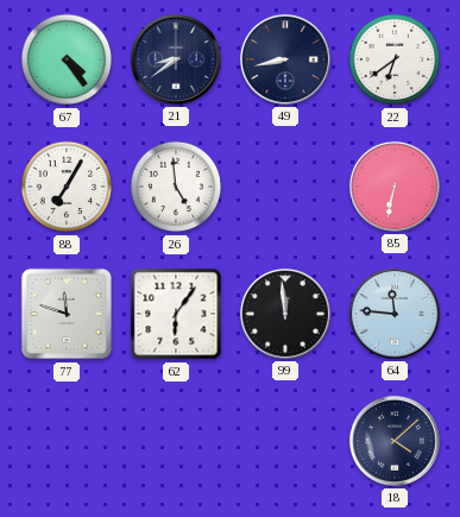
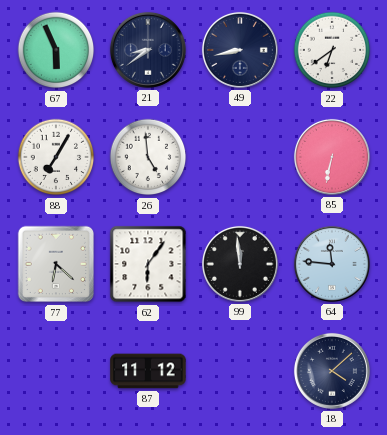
67: 4:24 -> 5:56 (56, 50)
77: 11:48 -> 6:22 (56, 264)
87: none -> 11:12 (148, 371)
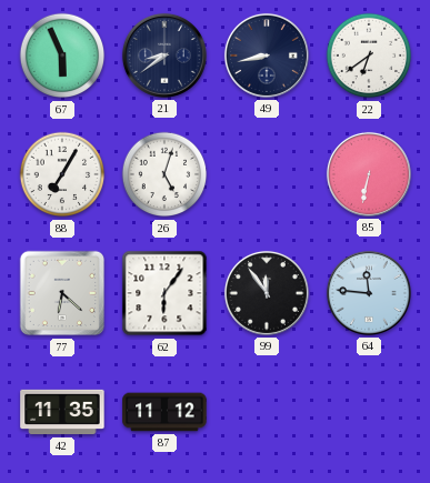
26: 4:59 -> 5:03 (164, 174)
99: 11:59 -> 11:54 (267, 293)
42: none -> 11:35 (62, 412)
18: 4:08 -> none (332, 371)
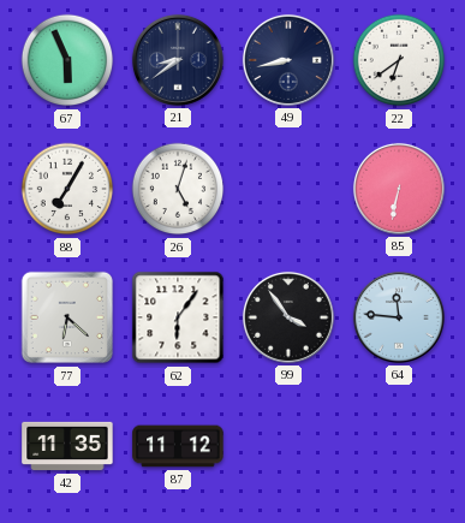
99: 11:54 -> 3:54 (288, 317)
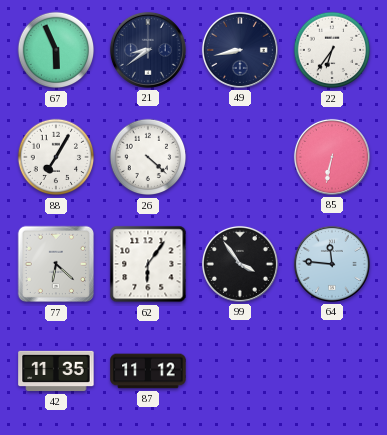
22: 6:39 -> 6:36 (332, 50)
26: 5:03 -> 4:22 (148, 157)
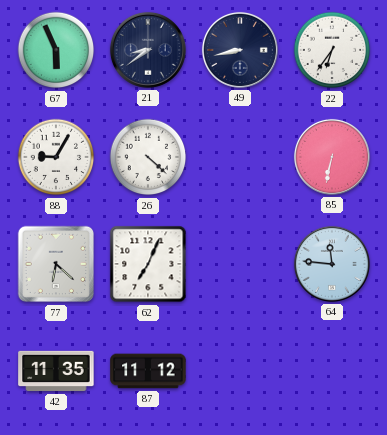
88: 7:05 -> 9:05 (56, 157)
62: 6:06 -> 7:04 (148, 264)
99: 3:54 -> none (240, 264)
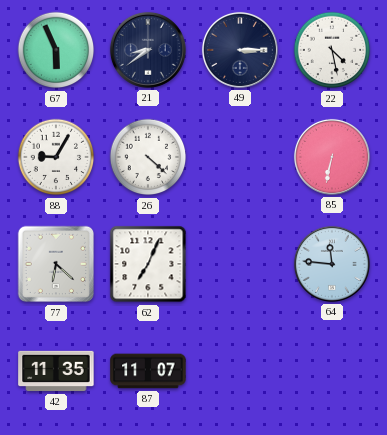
49: 8:43 -> 3:15 (240, 50)
22: 6:36 -> 4:28 (332, 50)
87: 11:12 -> 11:07 (148, 371)
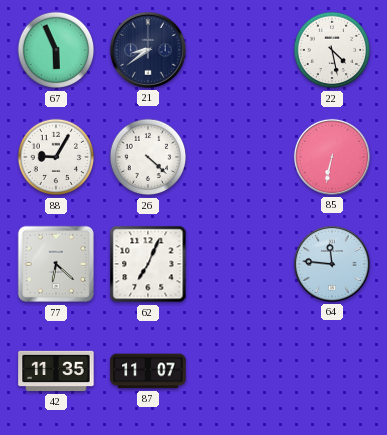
49: 3:15 -> none (240, 50)
